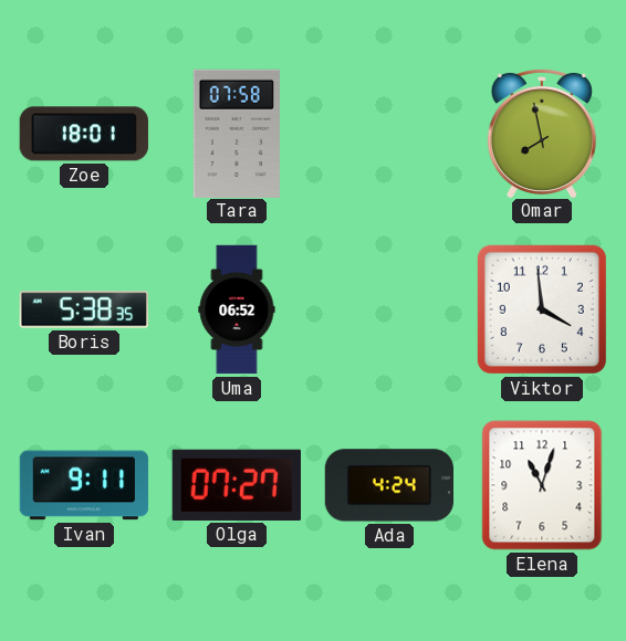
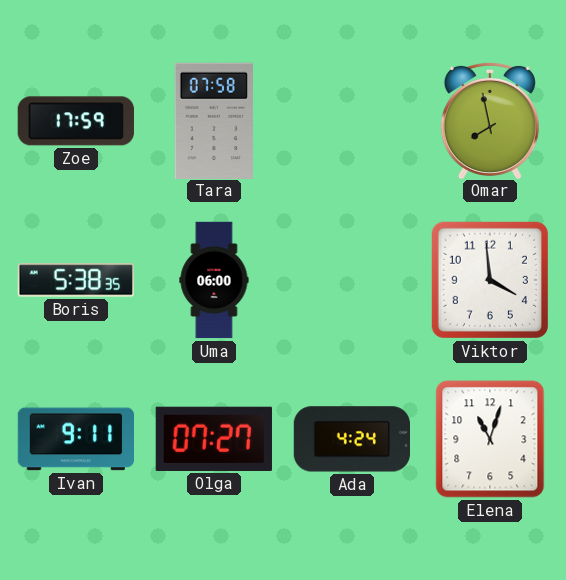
Zoe: 18:01 -> 17:59 (76, 121)
Uma: 06:52 -> 06:00 (214, 280)
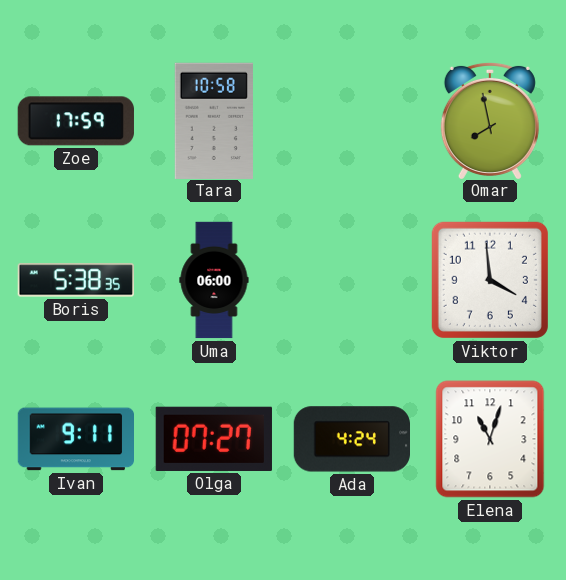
Tara: 07:58 -> 10:58 (214, 120)
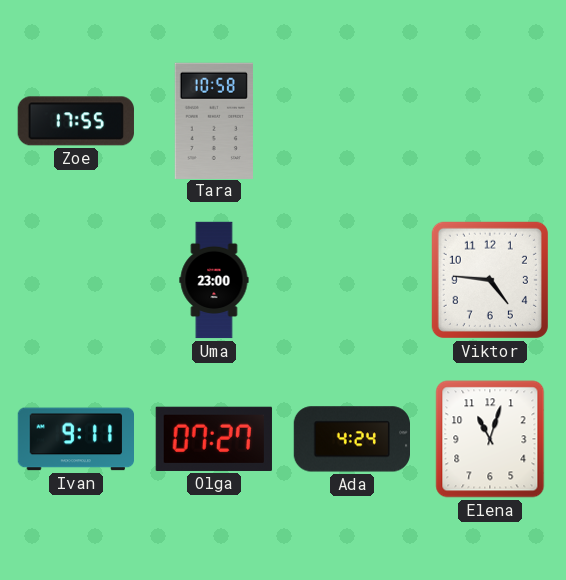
Zoe: 17:59 -> 17:55 (76, 121)
Omar: 7:58 -> none (490, 120)
Boris: 5:38 -> none (76, 280)
Uma: 06:00 -> 23:00 (214, 280)
Viktor: 3:59 -> 4:46 (490, 280)
